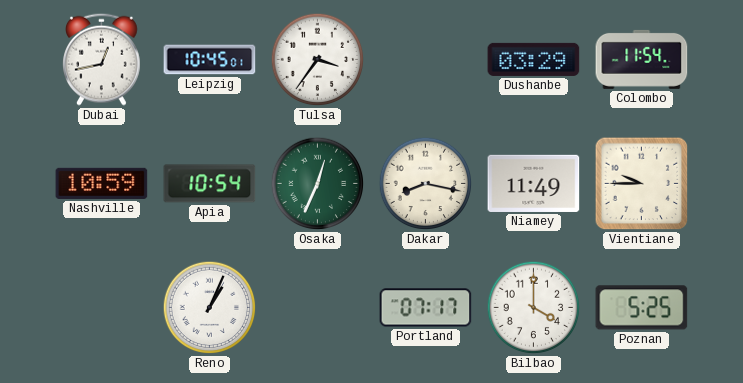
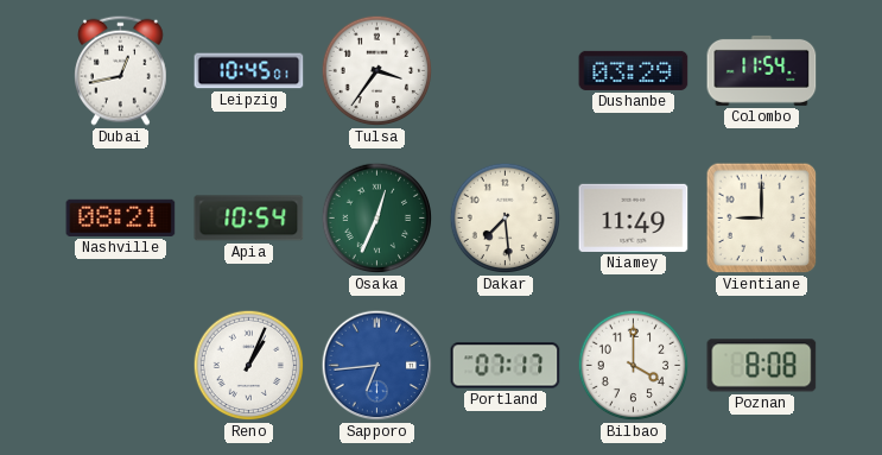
Nashville: 10:59 -> 08:21 (121, 217)
Dakar: 8:17 -> 7:29 (506, 219)
Vientiane: 9:45 -> 9:00 (762, 219)
Sapporo: none -> 6:44 (377, 366)
Poznan: 5:25 -> 8:08 (762, 366)
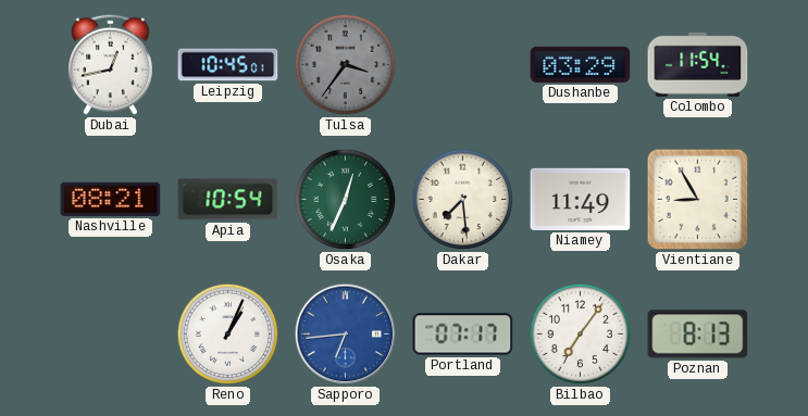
Tulsa dial: white -> grey (346, 65)
Vientiane: 9:00 -> 8:55 (698, 200)
Bilbao: 4:00 -> 7:06 (581, 335)
Poznan: 8:08 -> 8:13 (698, 335)
